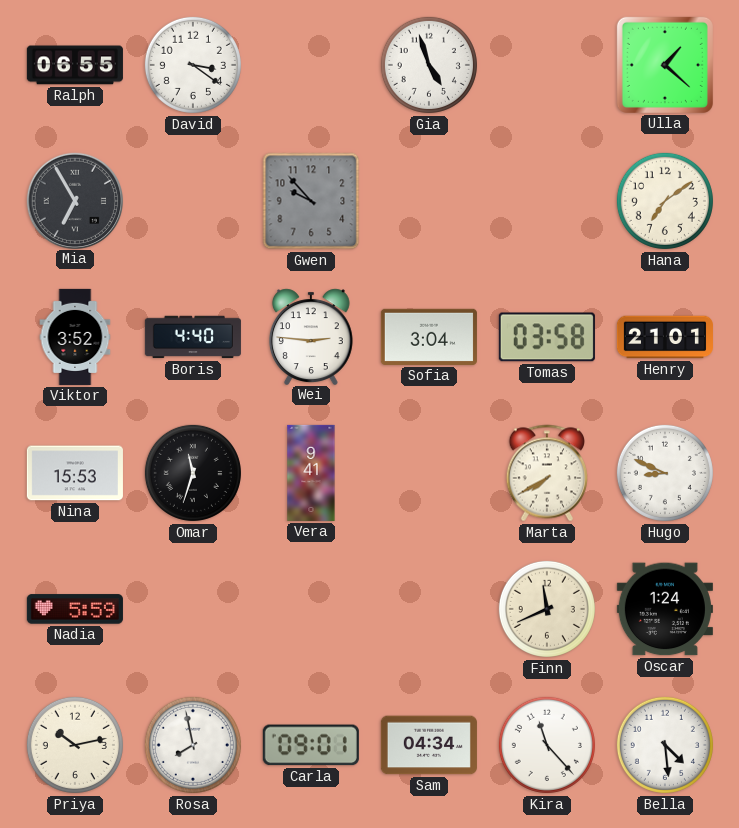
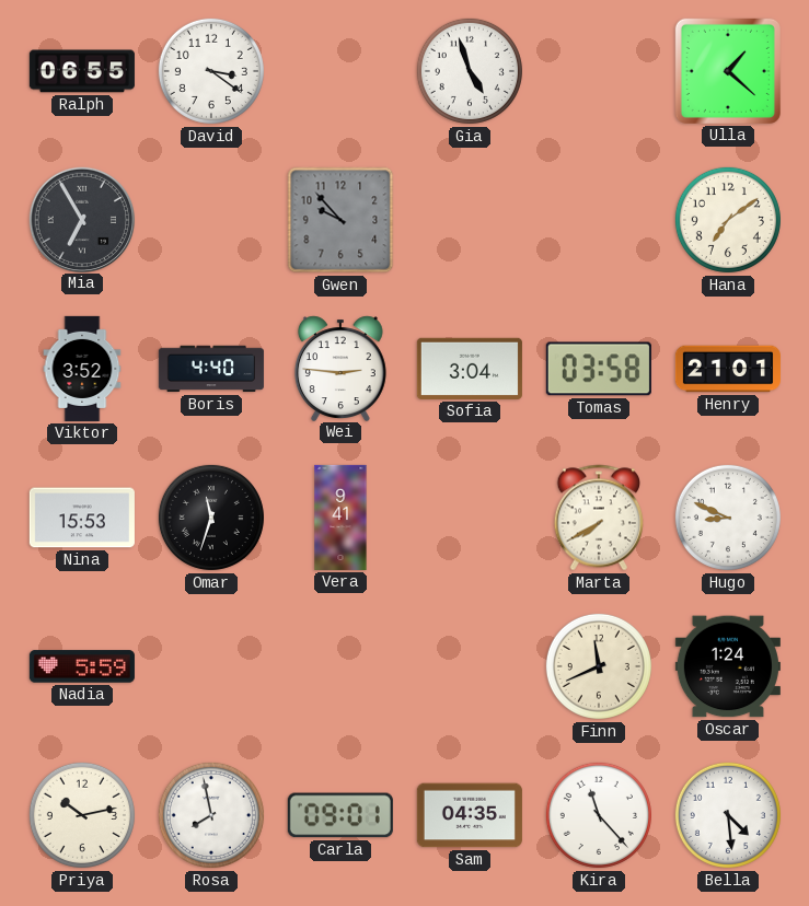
Sam: 04:34 -> 04:35 (470, 815)
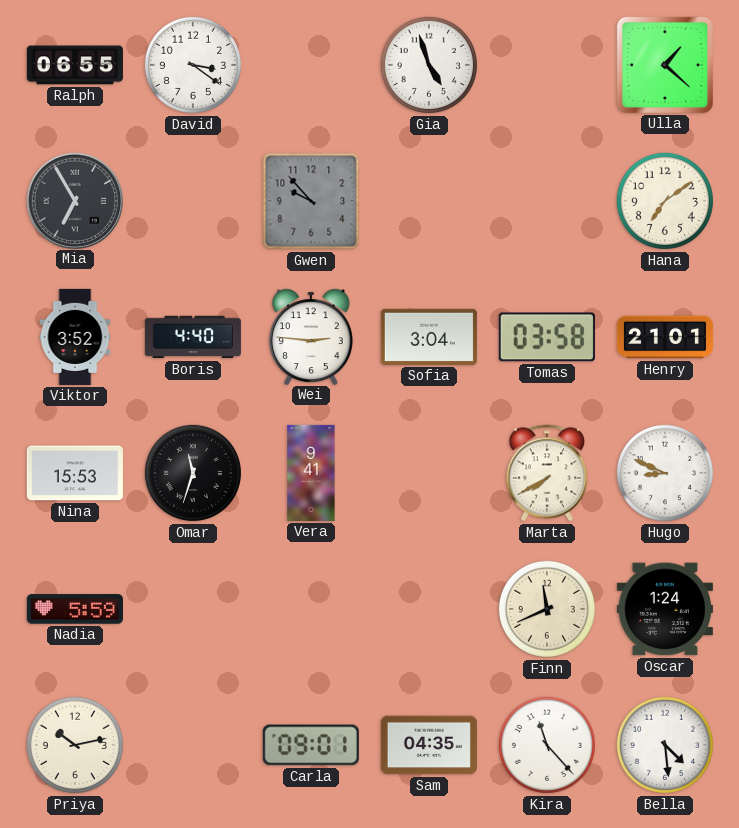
Rosa: 7:58 -> none (211, 815)
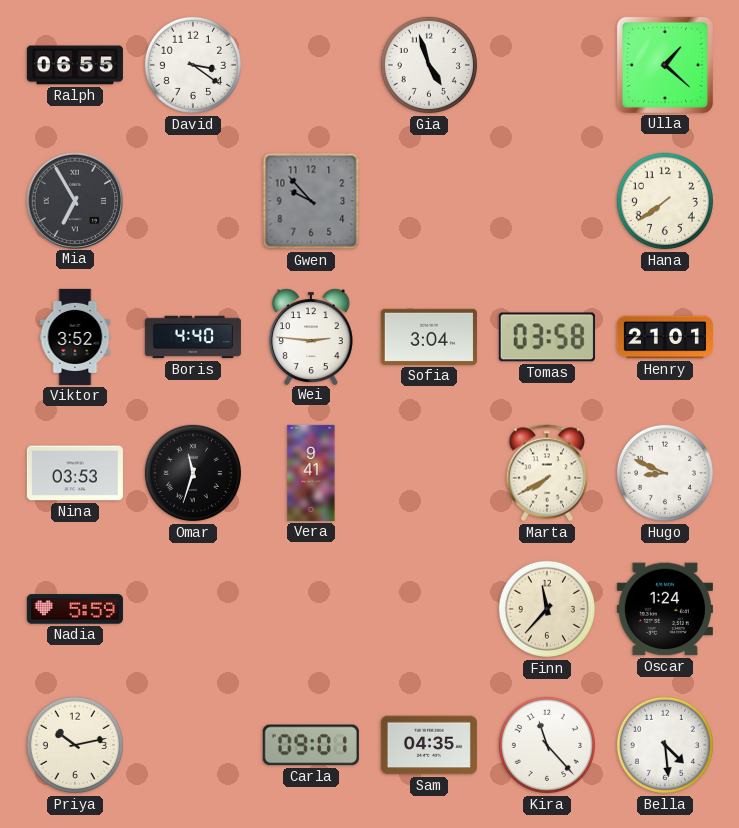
Hana: 7:09 -> 7:39 (665, 201)
Nina: 15:53 -> 03:53 (75, 473)
Finn: 11:41 -> 11:37 (547, 609)
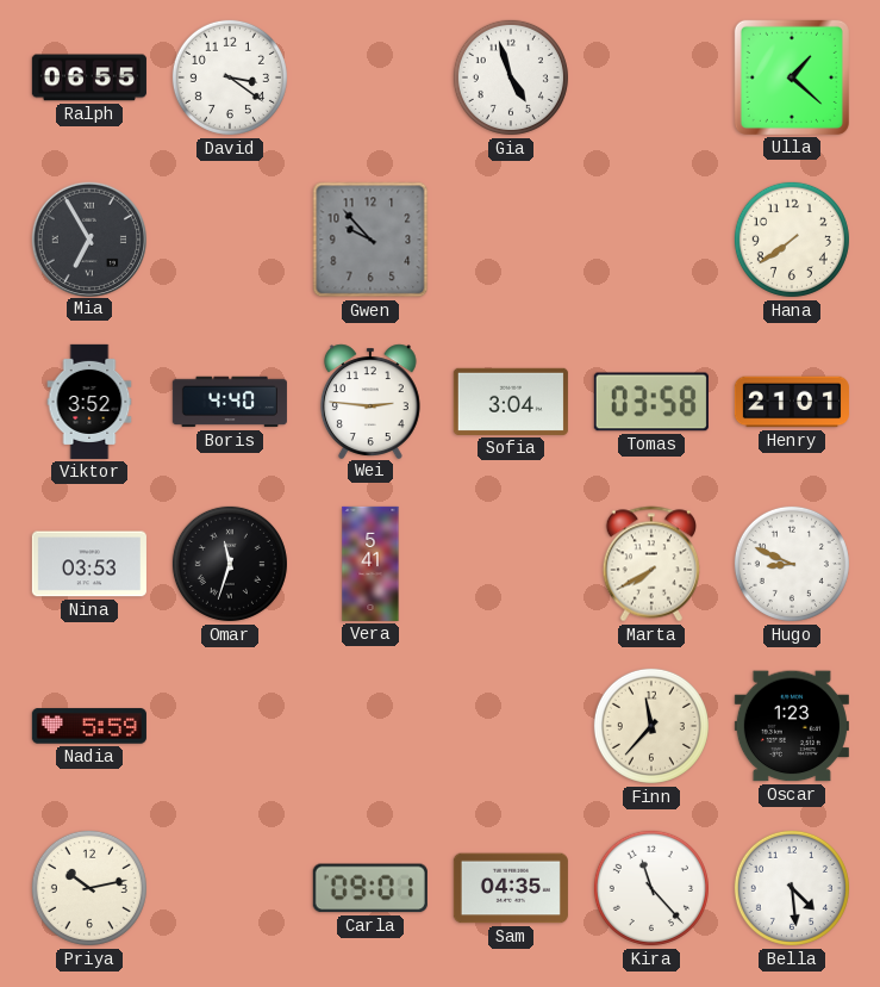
Vera: 9:41 -> 5:41 (370, 564)
Oscar: 1:24 -> 1:23 (792, 726)
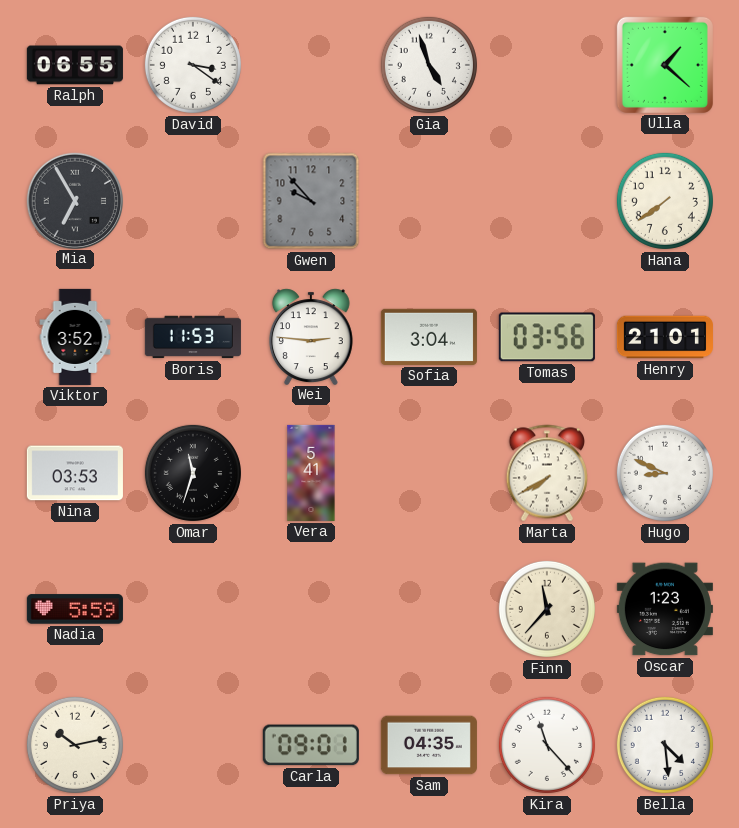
Boris: 4:40 -> 11:53 (193, 337)
Tomas: 03:58 -> 03:56 (547, 337)
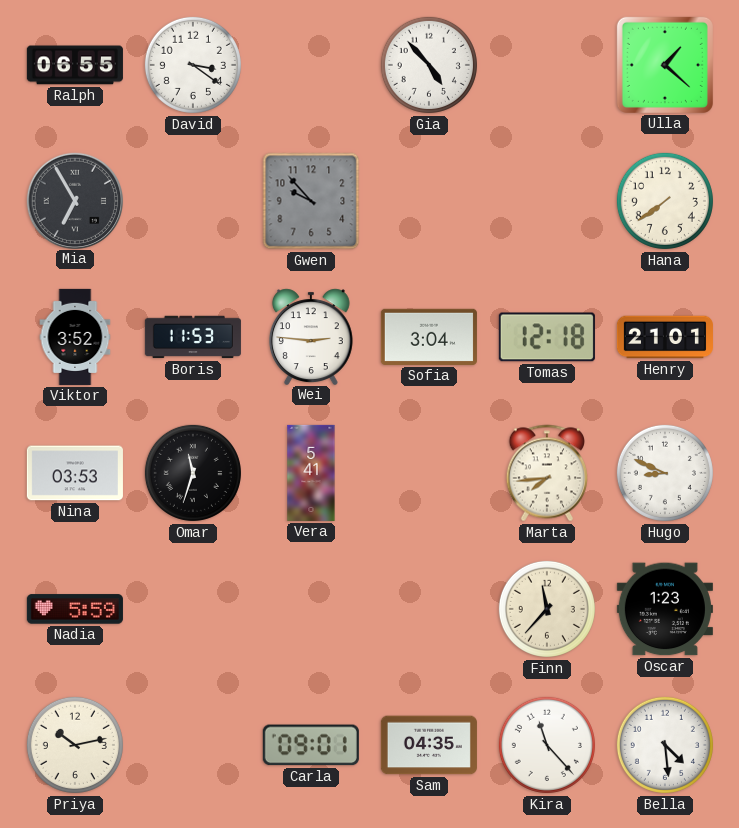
Gia: 4:57 -> 4:53 (429, 65)
Tomas: 03:56 -> 12:18 (547, 337)
Marta: 7:40 -> 7:44 (546, 473)
